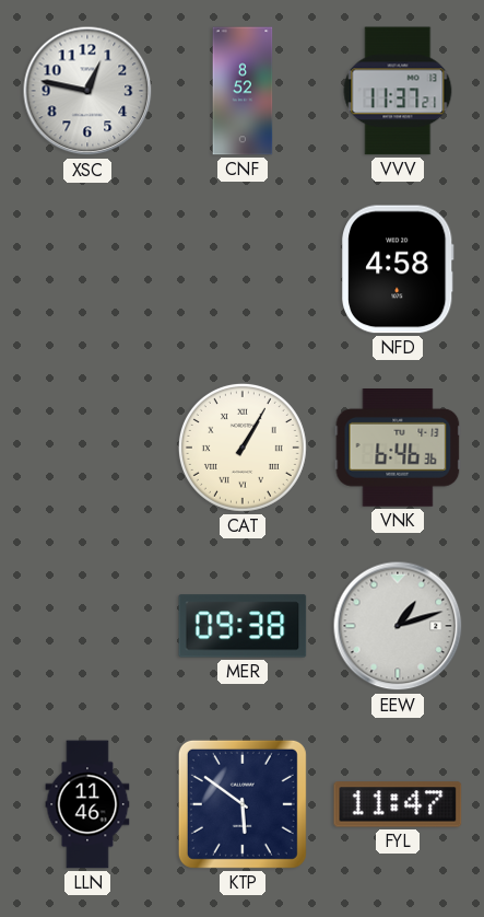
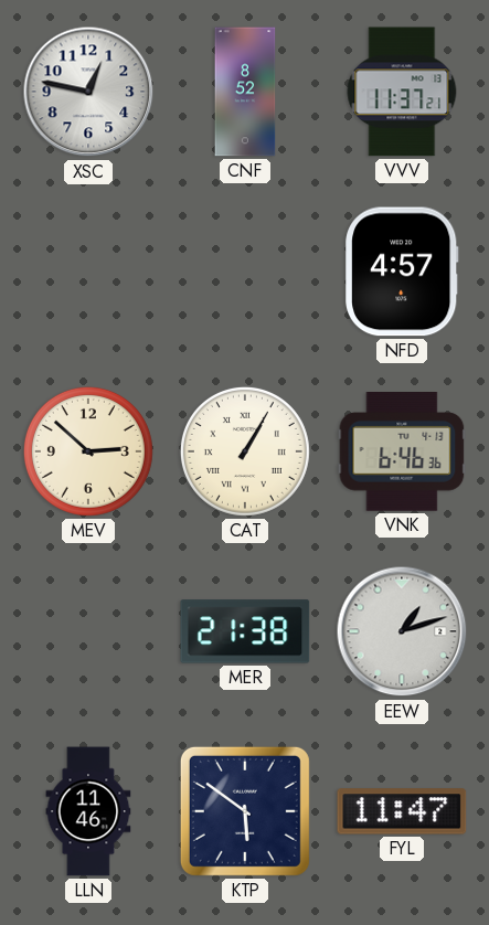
NFD: 4:58 -> 4:57 (403, 272)
MEV: none -> 2:52 (88, 451)
MER: 09:38 -> 21:38 (245, 631)
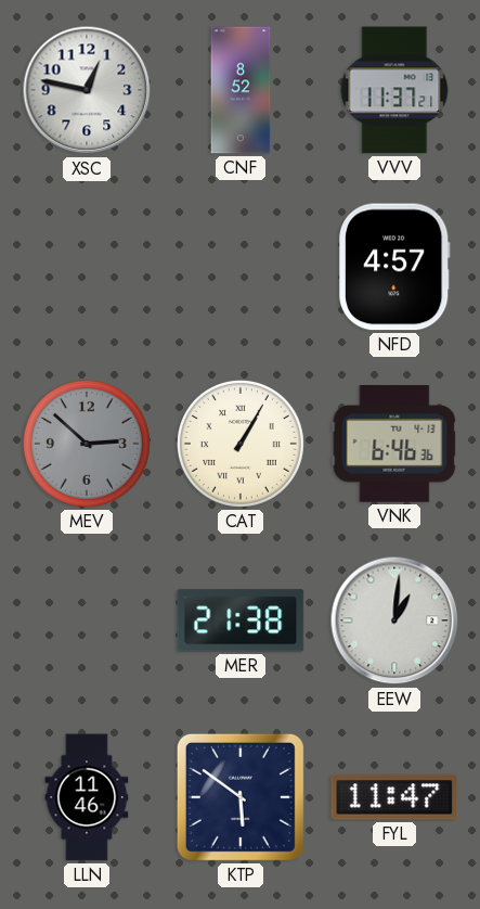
MEV dial: cream -> grey (87, 444)
EEW: 1:12 -> 1:01 (394, 620)
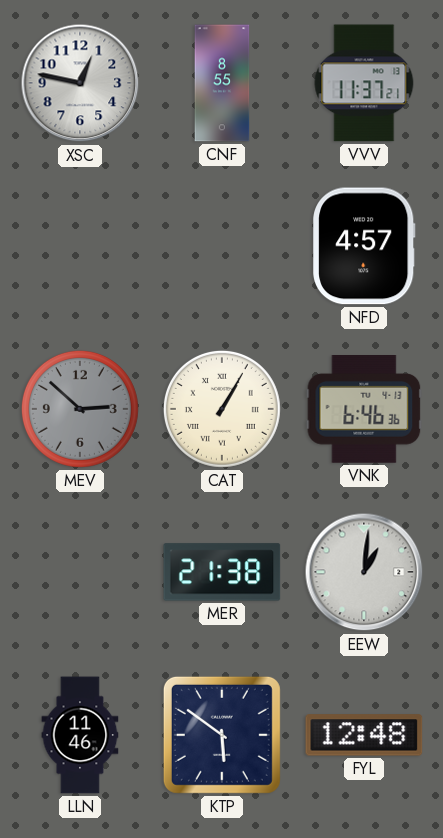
CNF: 8:52 -> 8:55 (222, 83)
FYL: 11:47 -> 12:48 (364, 735)
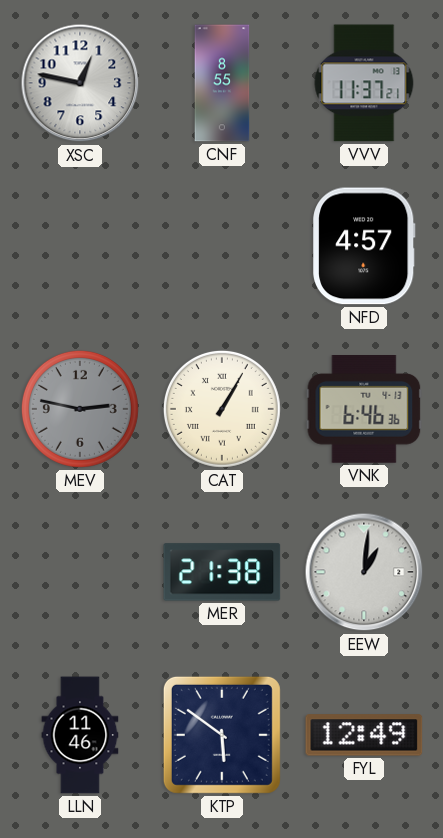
MEV: 2:52 -> 2:47 (80, 409)
FYL: 12:48 -> 12:49 (364, 735)
